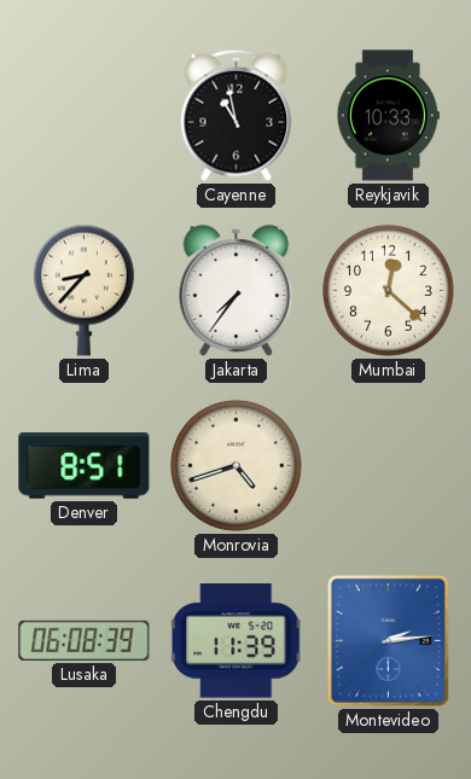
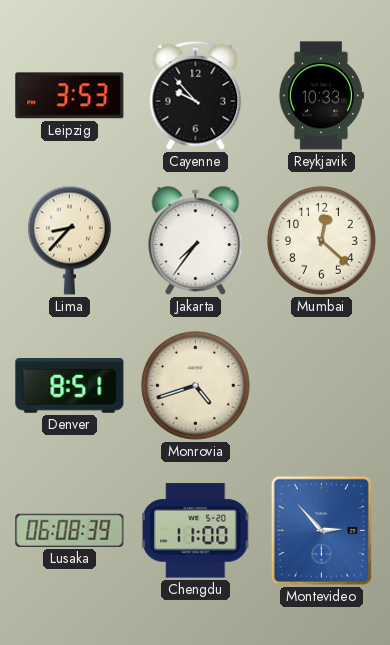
Leipzig: none -> 3:53 (70, 96)
Cayenne: 10:58 -> 9:53 (196, 95)
Chengdu: 11:39 -> 11:00 (197, 531)
Montevideo: 2:14 -> 2:53 (321, 530)
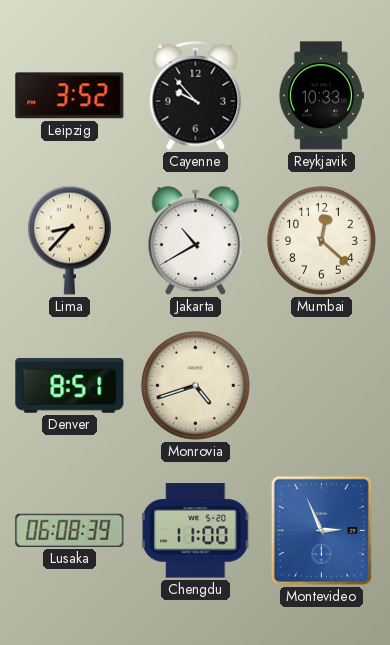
Leipzig: 3:53 -> 3:52 (70, 96)
Jakarta: 7:36 -> 10:40 (196, 241)
Montevideo: 2:53 -> 2:56 (321, 530)
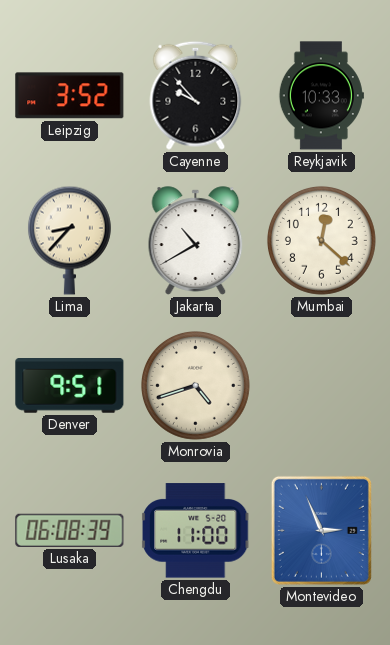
Denver: 8:51 -> 9:51 (70, 386)
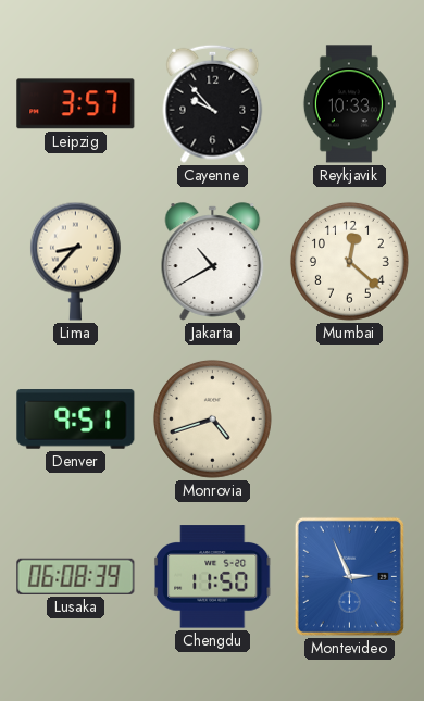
Leipzig: 3:52 -> 3:57 (76, 104)
Chengdu: 11:00 -> 11:50 (214, 577)
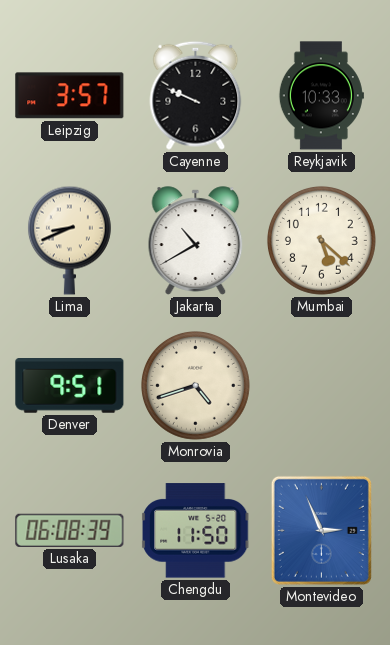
Cayenne: 9:53 -> 9:49 (196, 95)
Lima: 8:37 -> 8:41 (69, 240)
Mumbai: 12:22 -> 5:22 (321, 240)
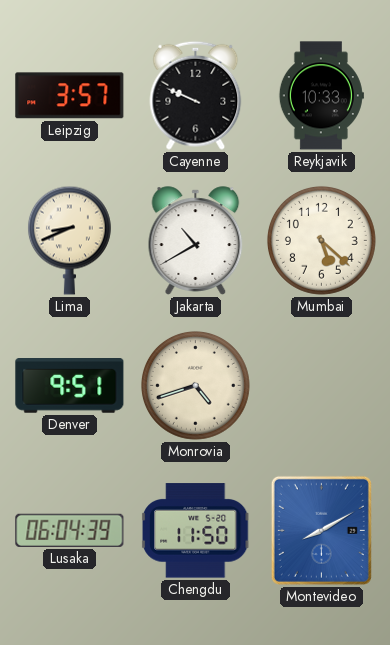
Lusaka: 06:08 -> 06:04 (70, 530)
Montevideo: 2:56 -> 8:10 (321, 530)
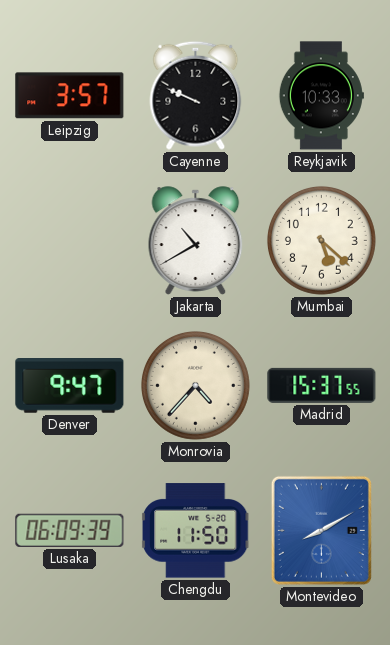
Lima: 8:41 -> none (69, 240)
Denver: 9:51 -> 9:47 (70, 386)
Monrovia: 4:42 -> 4:37 (195, 385)
Madrid: none -> 15:37 (322, 385)
Lusaka: 06:04 -> 06:09 (70, 530)
